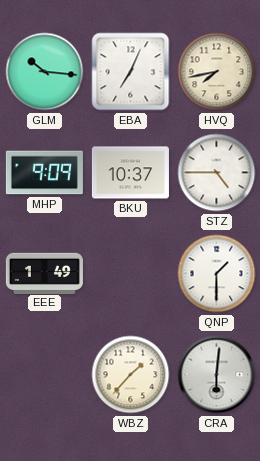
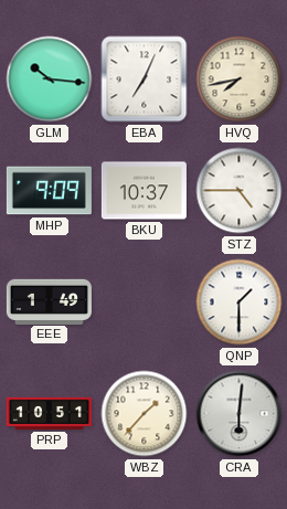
PRP: none -> 10:51 (49, 413)
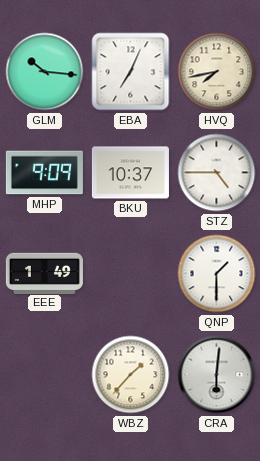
PRP: 10:51 -> none (49, 413)
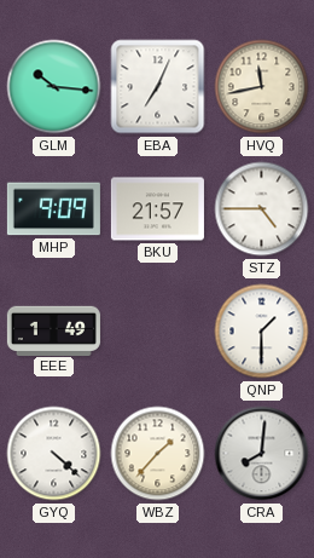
HVQ: 7:43 -> 11:43 (262, 87)
BKU: 10:37 -> 21:57 (157, 209)
GYQ: none -> 4:22 (54, 454)
CRA: 6:01 -> 8:01 (262, 454)
